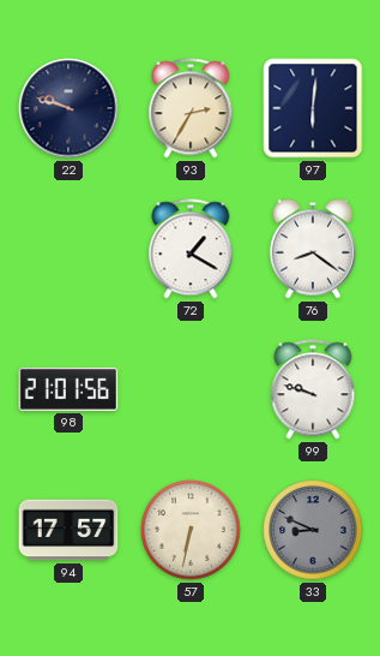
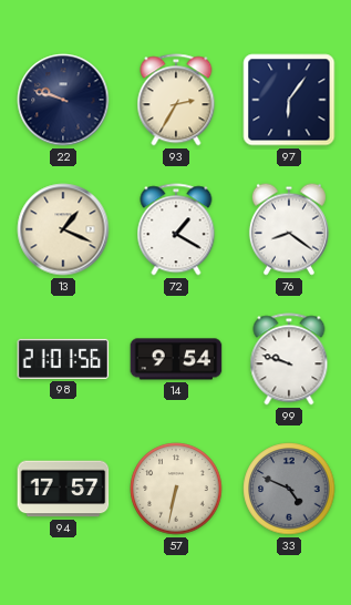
97: 6:01 -> 6:06 (289, 100)
13: none -> 1:19 (63, 229)
14: none -> 9:54 (176, 359)
33: 8:49 -> 4:49 (289, 489)
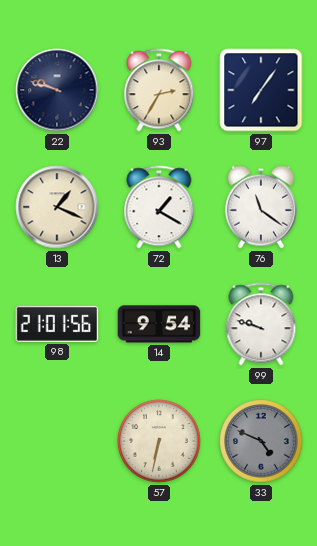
97: 6:06 -> 7:06 (261, 90)
76: 8:21 -> 11:21 (261, 207)
94: 17:57 -> none (63, 489)
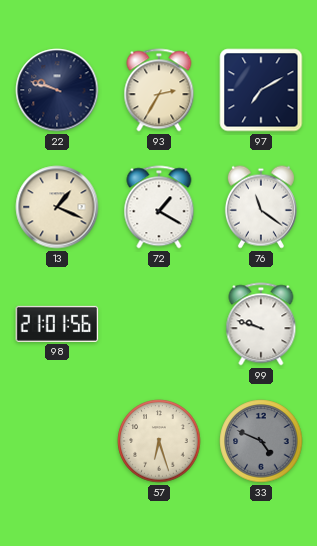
97: 7:06 -> 7:10 (261, 90)
14: 9:54 -> none (159, 324)
57: 6:32 -> 6:27 (159, 441)
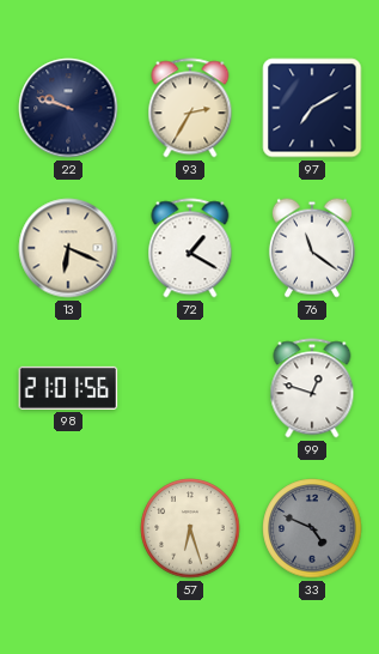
13: 1:19 -> 6:19 (68, 248)
99: 9:48 -> 12:48 (312, 388)
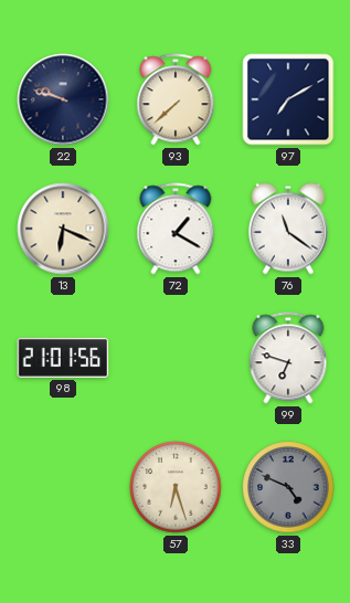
93: 2:35 -> 7:38 (176, 99)
99: 12:48 -> 6:48 (288, 358)
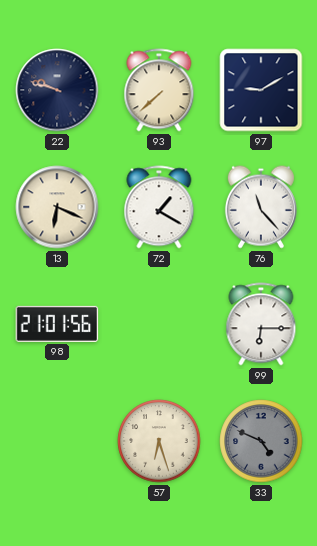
97: 7:10 -> 9:10 (261, 90)
76: 11:21 -> 11:23 (261, 207)
99: 6:48 -> 6:15 (261, 324)
